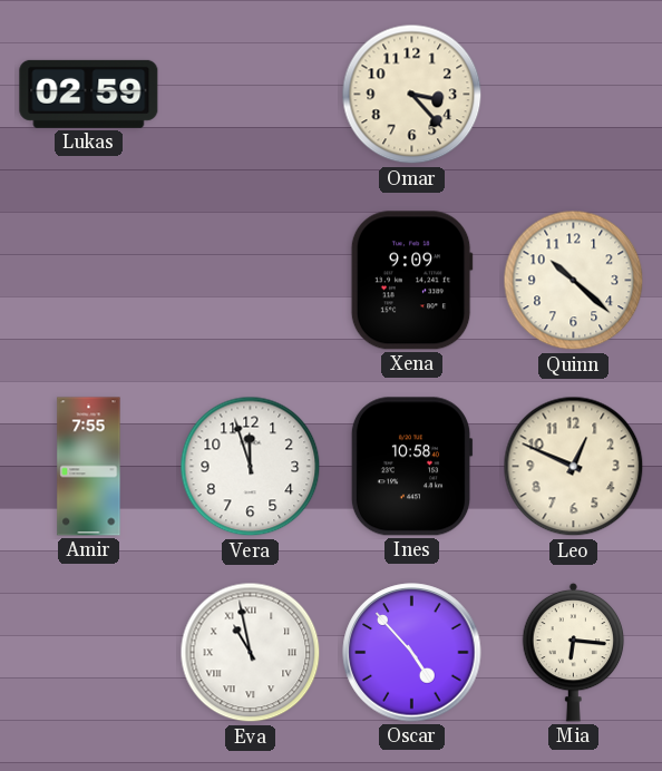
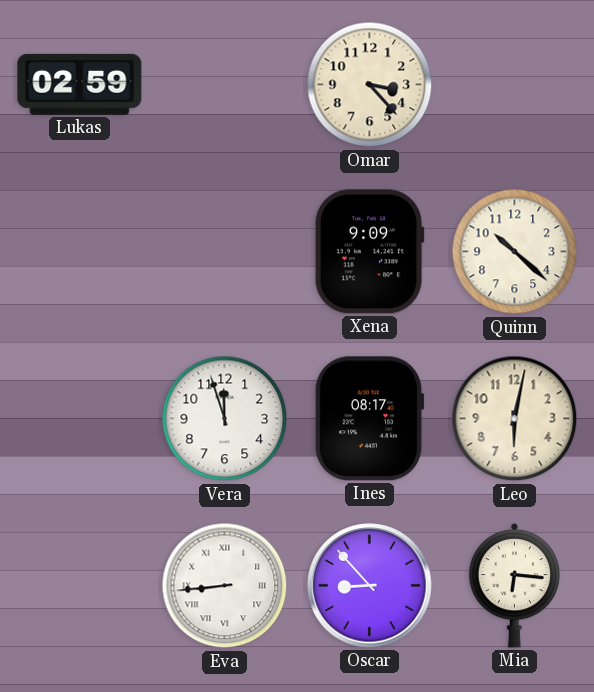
Amir: 7:55 -> none (89, 467)
Ines: 10:58 -> 08:17 (369, 419)
Leo: 12:49 -> 6:02 (515, 419)
Eva: 10:58 -> 8:44 (225, 586)
Oscar: 4:53 -> 8:53 (370, 586)
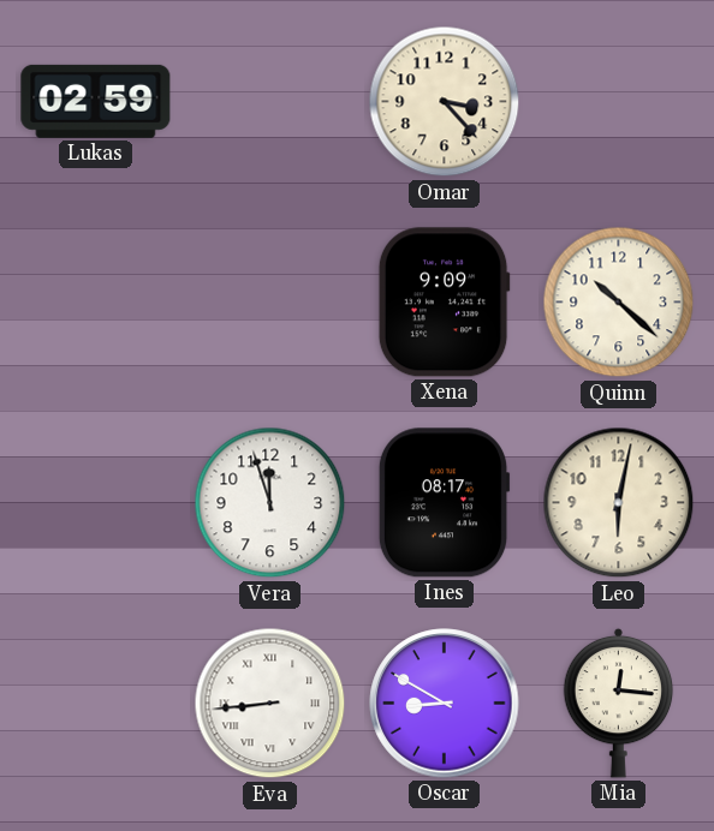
Oscar: 8:53 -> 8:50 (445, 704)
Mia: 6:16 -> 12:16 (619, 703)
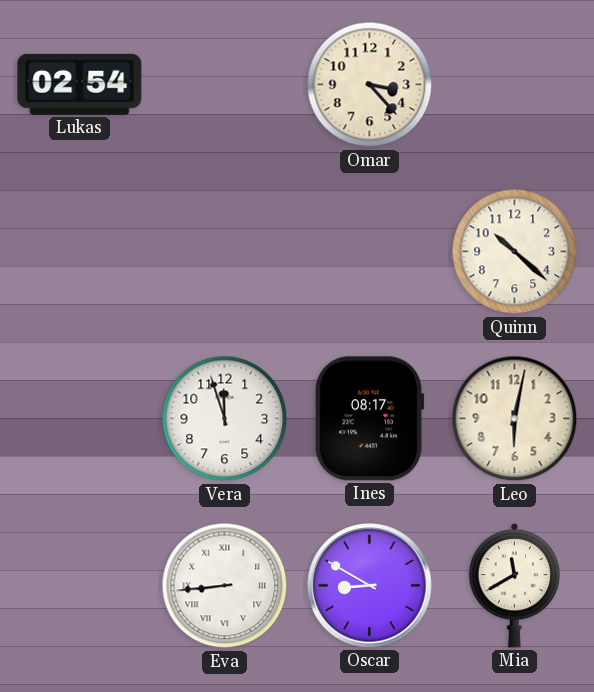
Lukas: 02:59 -> 02:54 (80, 84)
Xena: 9:09 -> none (444, 303)
Mia: 12:16 -> 11:40 (515, 585)
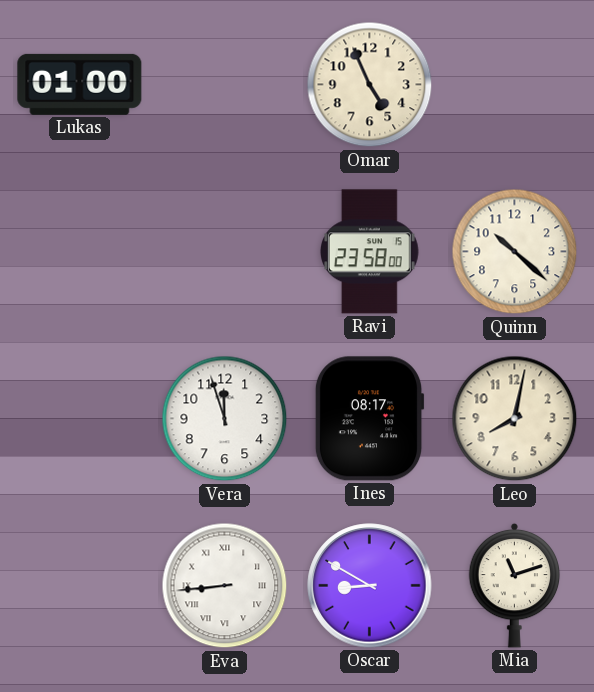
Lukas: 02:54 -> 01:00 (80, 84)
Omar: 3:23 -> 4:56 (370, 85)
Ravi: none -> 23:58 (369, 252)
Leo: 6:02 -> 8:02 (515, 419)
Mia: 11:40 -> 11:12 (515, 585)
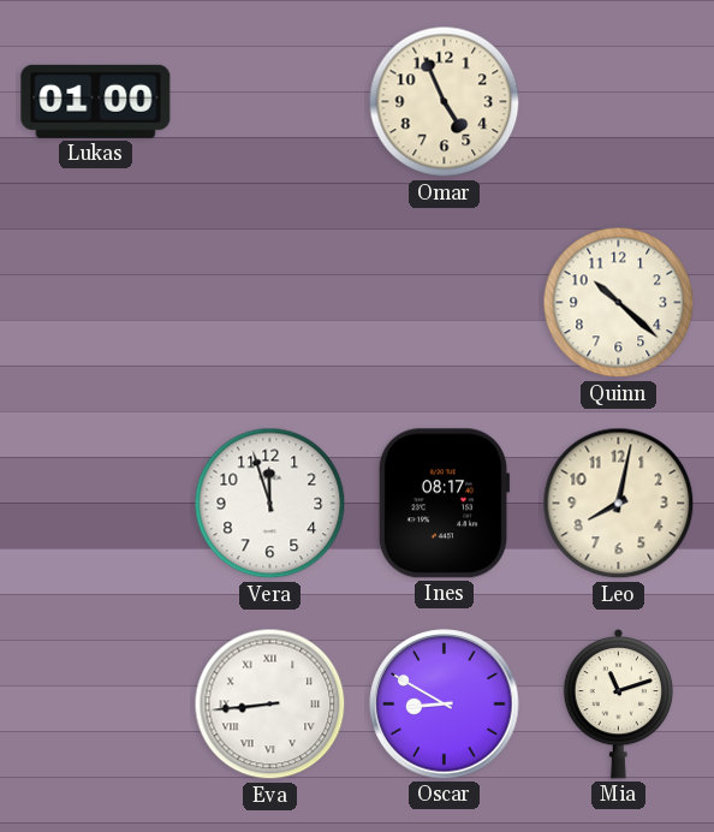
Ravi: 23:58 -> none (369, 252)
